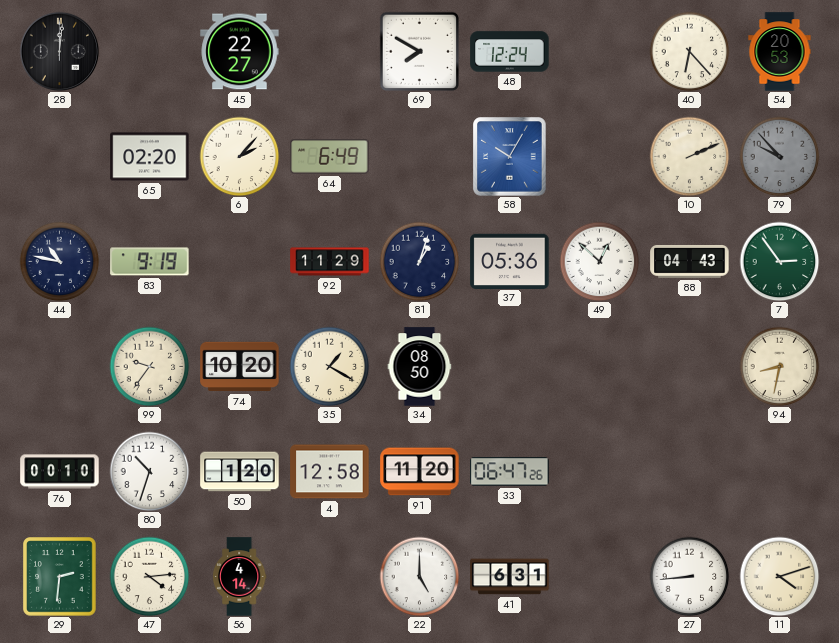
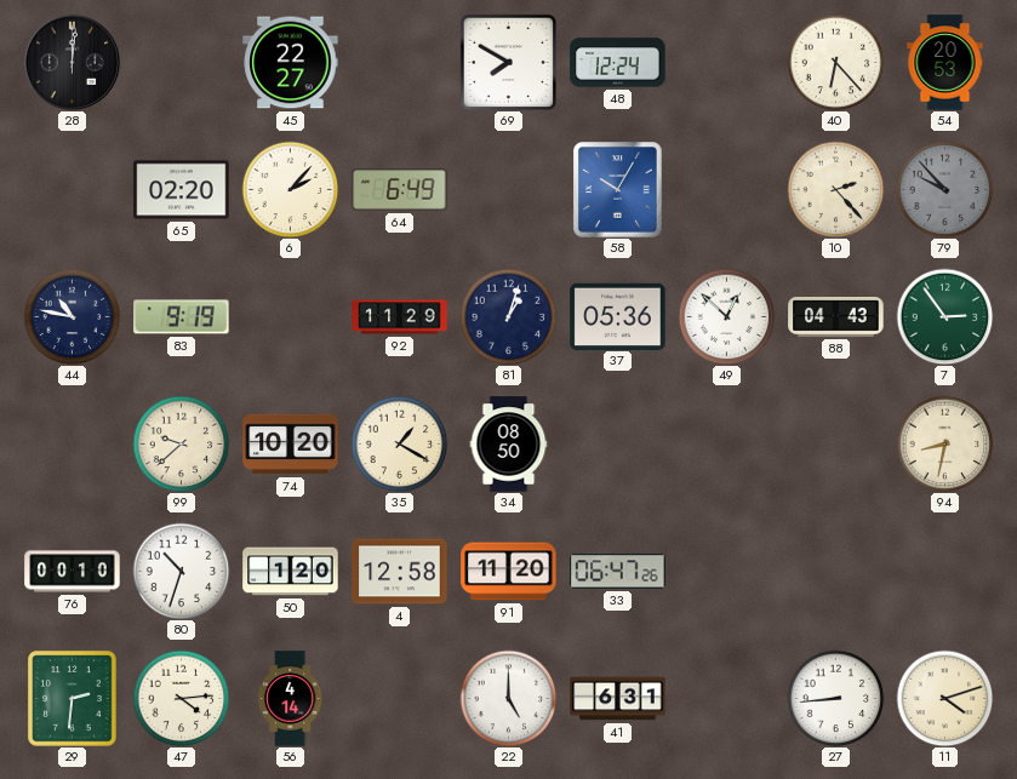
10: 2:11 -> 2:23 (835, 189)
99: 9:36 -> 9:38 (181, 443)
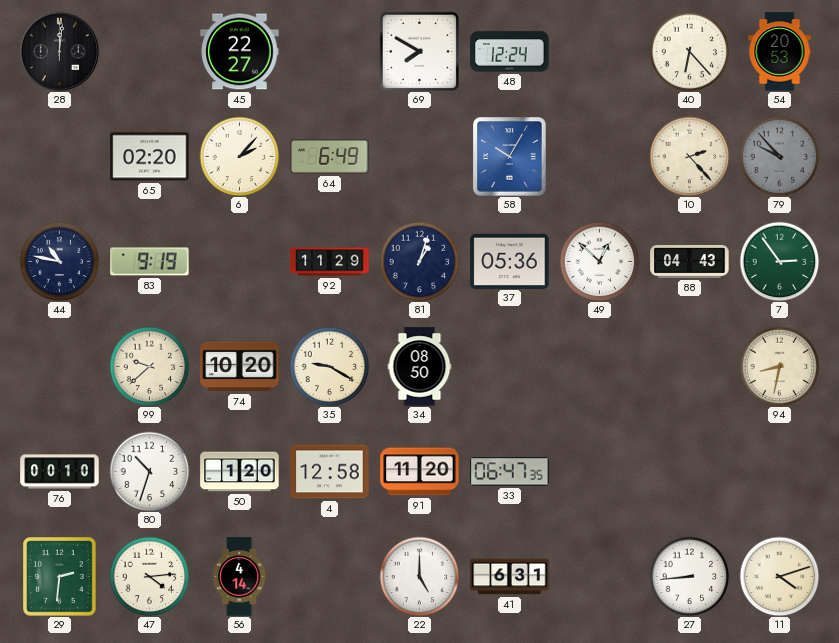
35: 1:20 -> 9:20 (329, 366)
33: 06:47:26 -> 06:47:35 (510, 472)
